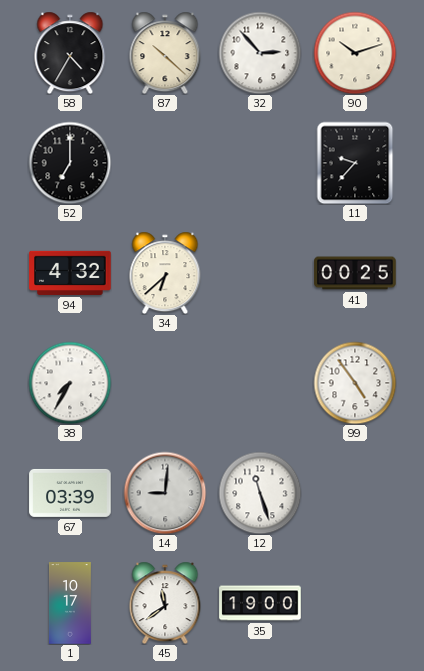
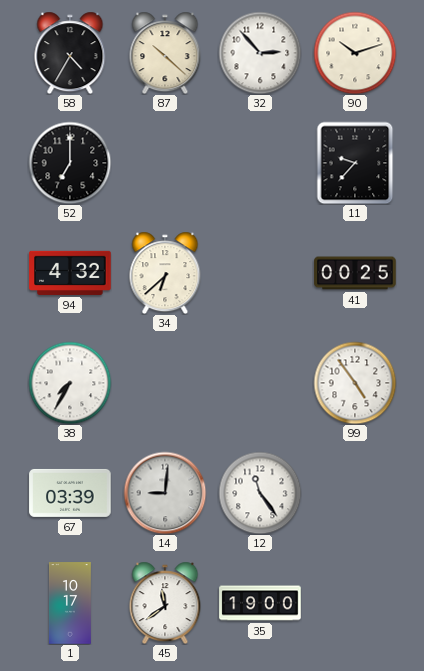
12: 11:27 -> 11:24 (260, 493)
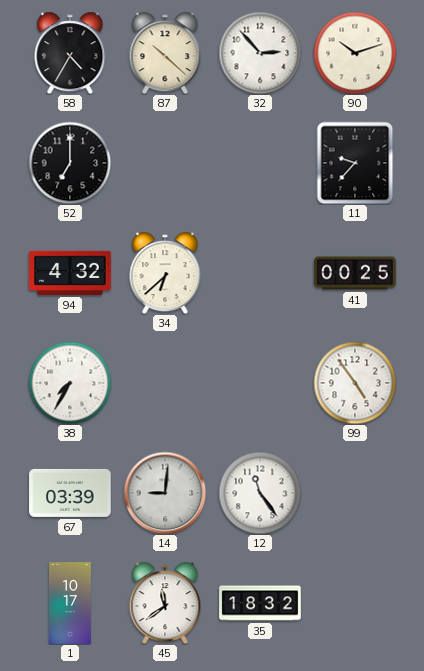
35: 19:00 -> 18:32 (260, 603)
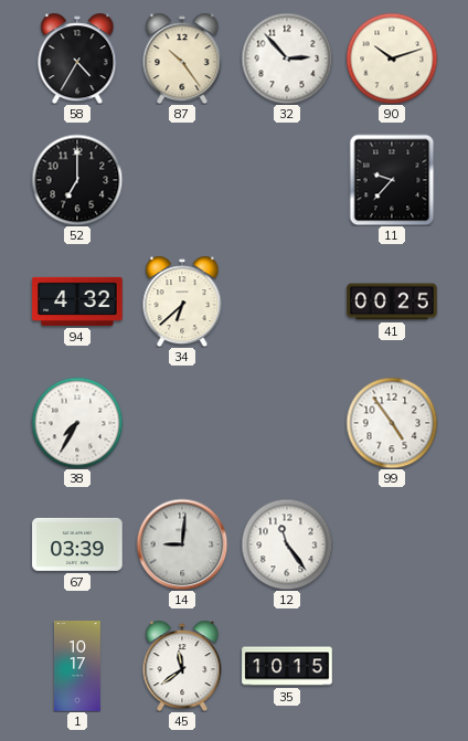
87: 10:22 -> 10:24 (182, 59)
35: 18:32 -> 10:15 (287, 666)
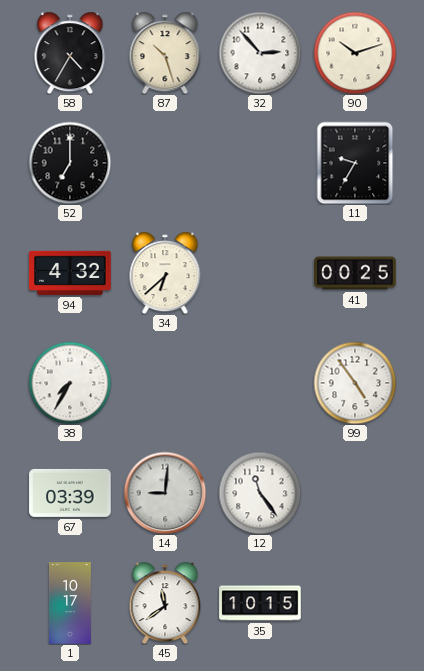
87: 10:24 -> 10:27 (165, 53)
11: 9:37 -> 9:35 (355, 163)
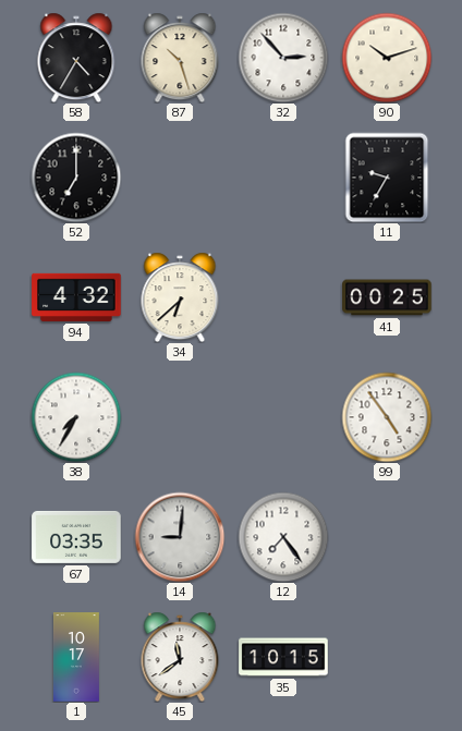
67: 03:39 -> 03:35 (76, 537)
12: 11:24 -> 7:24 (283, 537)
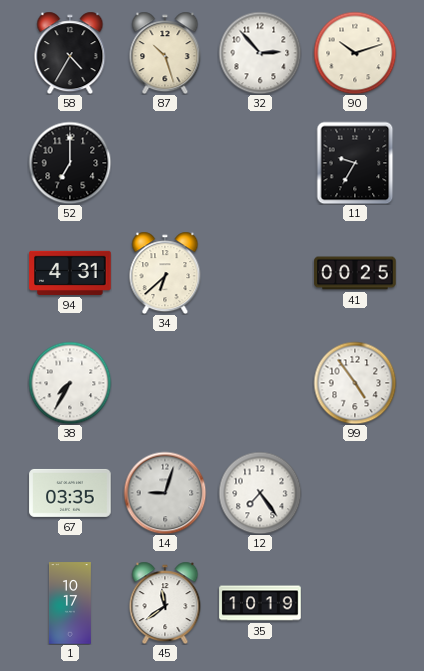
94: 4:32 -> 4:31 (70, 273)
14: 9:01 -> 9:03 (165, 493)
35: 10:15 -> 10:19 (260, 603)
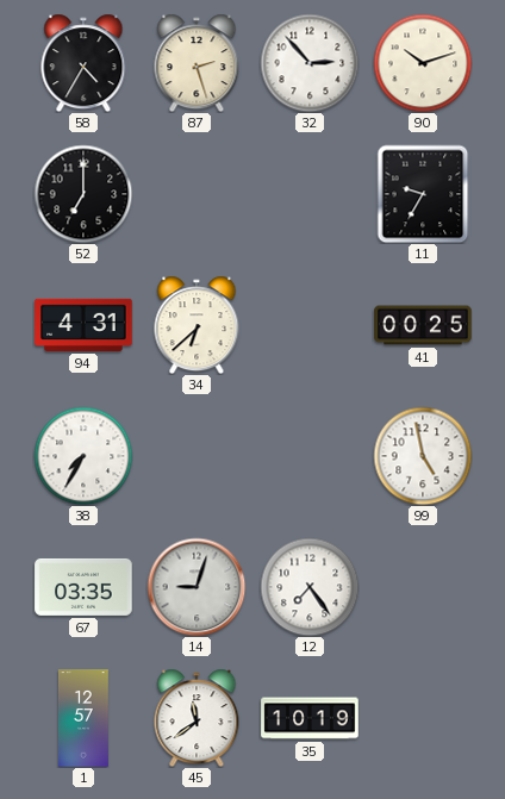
87: 10:27 -> 2:27 (197, 63)
99: 4:54 -> 4:58 (423, 456)
1: 10:17 -> 12:57 (83, 718)
